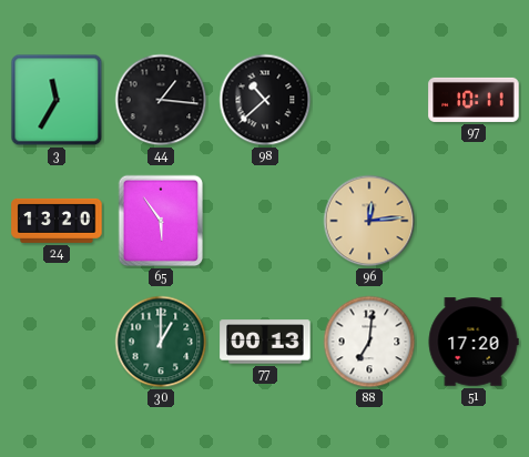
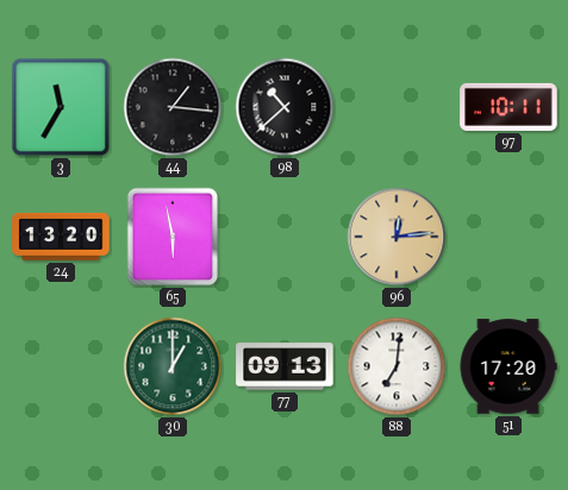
65: 5:54 -> 5:58 (173, 237)
77: 00:13 -> 09:13 (285, 366)
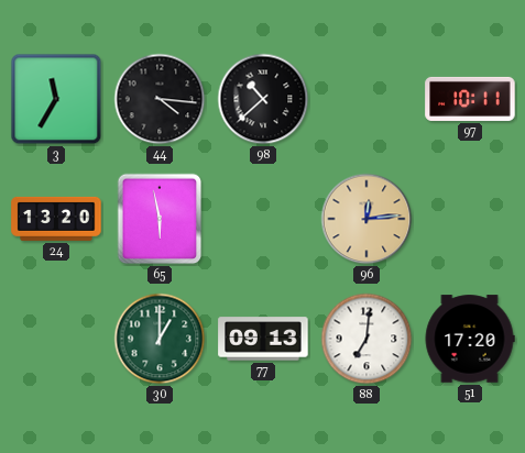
44: 1:16 -> 4:16 (160, 99)
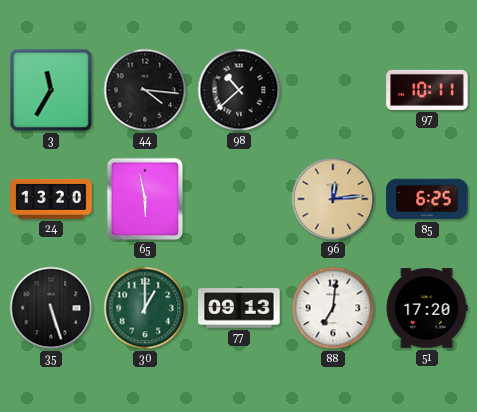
85: none -> 6:25 (427, 199)
35: none -> 5:27 (51, 308)
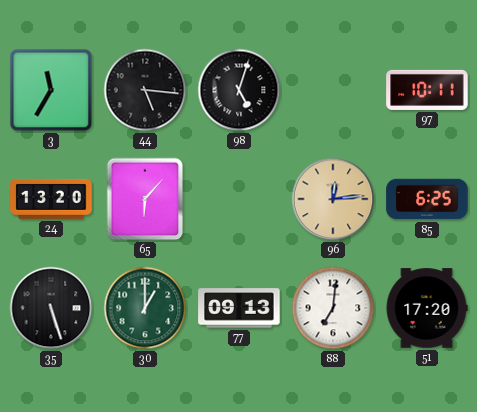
44: 4:16 -> 5:16 (145, 90)
98: 10:38 -> 5:03 (239, 90)
65: 5:58 -> 6:07 (145, 199)
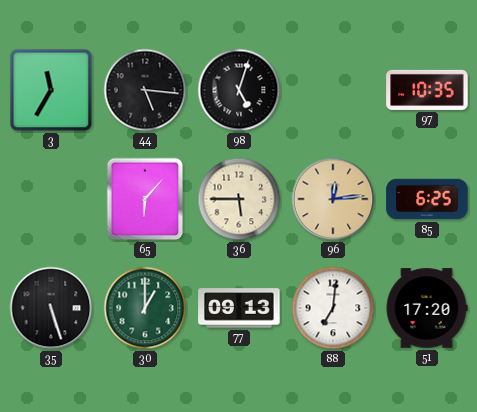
97: 10:11 -> 10:35 (427, 90)
24: 13:20 -> none (51, 199)
36: none -> 5:45 (239, 199)
